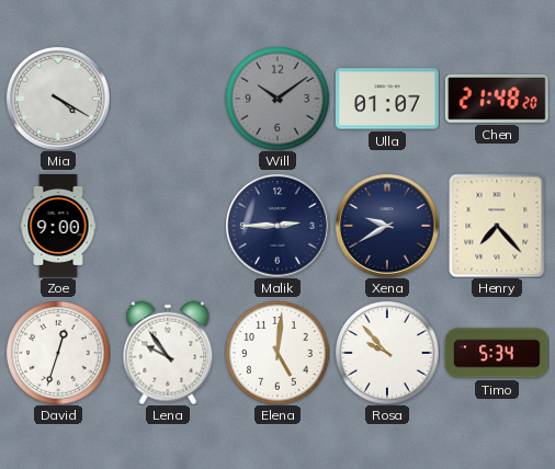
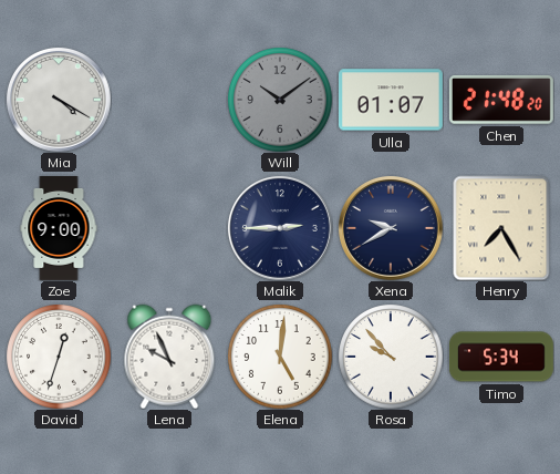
Henry: 7:23 -> 7:25 (501, 228)
Lena: 9:54 -> 9:56 (169, 357)
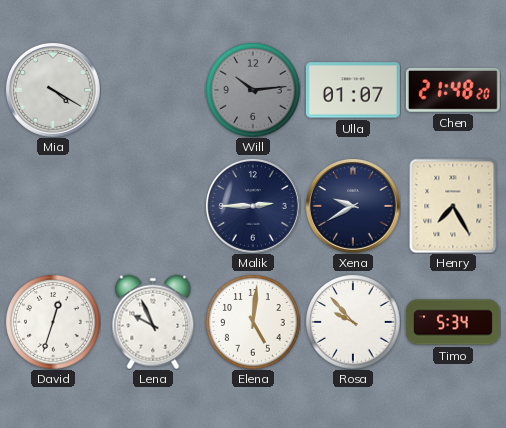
Will: 10:09 -> 10:14 (253, 90)
Zoe: 9:00 -> none (59, 229)
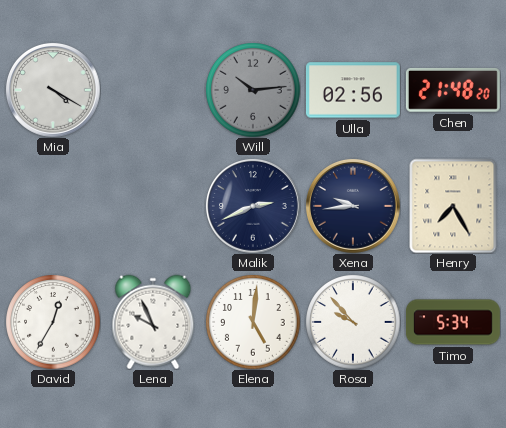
Ulla: 01:07 -> 02:56 (353, 90)
Malik: 2:45 -> 2:41 (253, 206)
Xena: 9:40 -> 9:44 (353, 206)
David: 12:33 -> 12:35 (53, 322)
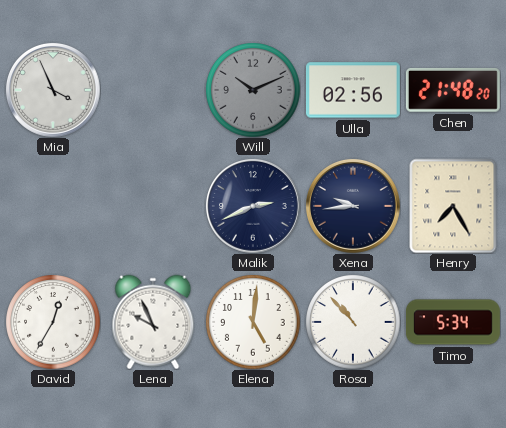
Mia: 4:20 -> 3:56 (53, 90)
Will: 10:14 -> 10:11 (253, 90)
Rosa: 9:53 -> 10:53 (353, 322)
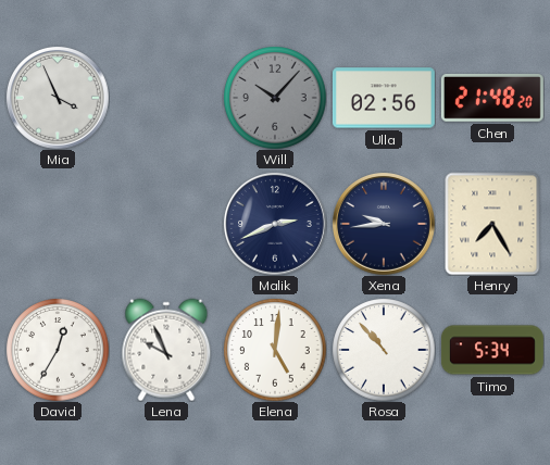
Will: 10:11 -> 10:07 (275, 98)
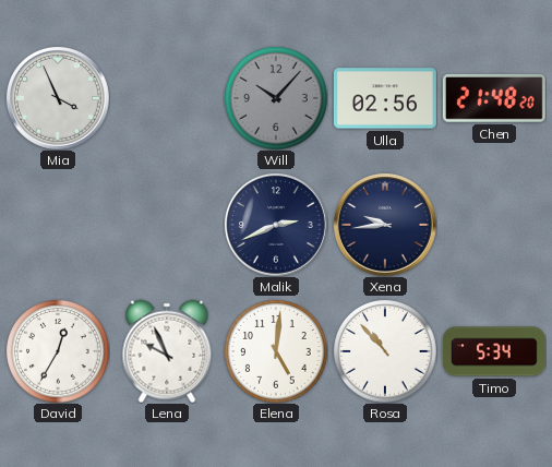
Henry: 7:25 -> none (492, 224)
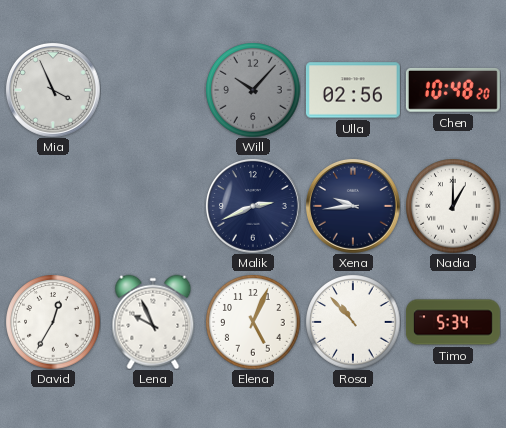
Chen: 21:48 -> 10:48 (453, 90)
Nadia: none -> 1:00 (453, 206)
Elena: 5:01 -> 5:04 (253, 322)
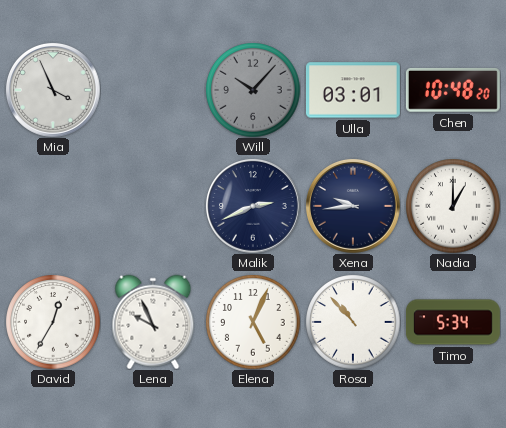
Ulla: 02:56 -> 03:01 (353, 90)
